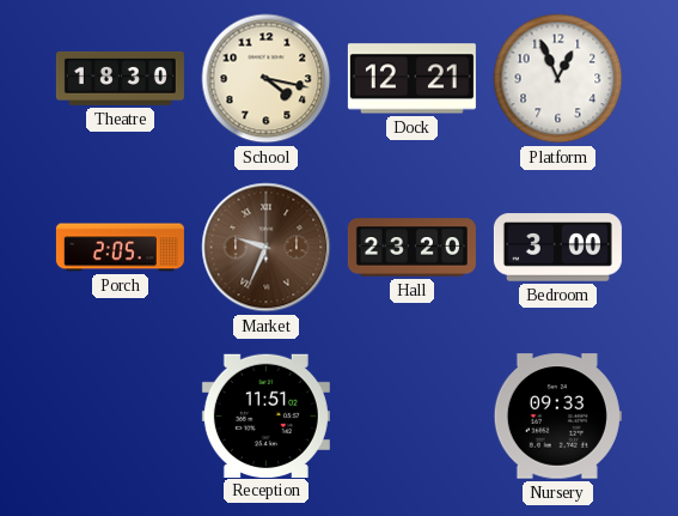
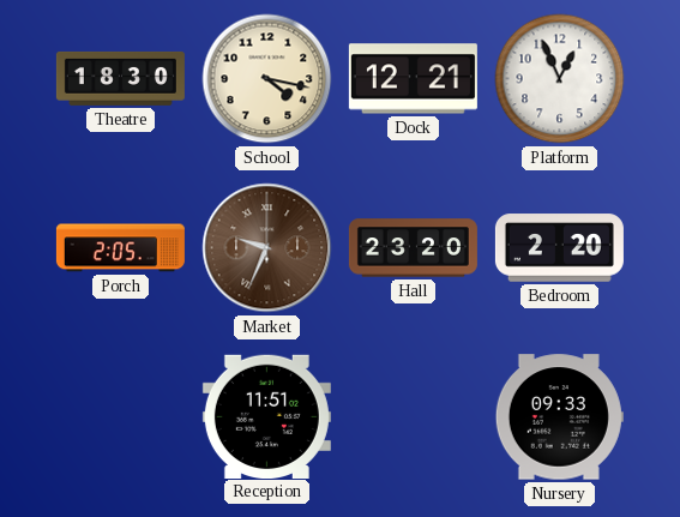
Bedroom: 3:00 -> 2:20 (559, 248)
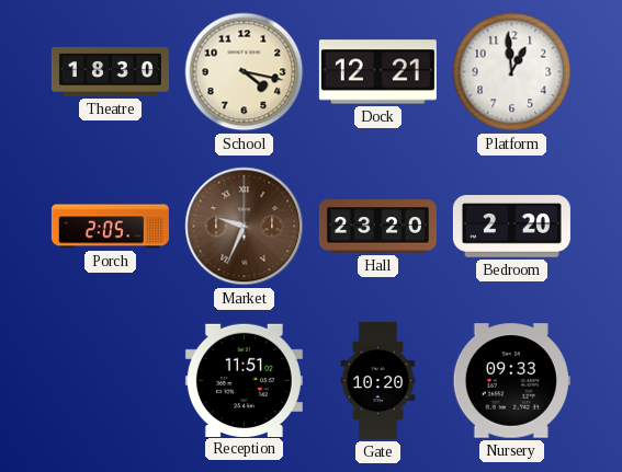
Platform: 12:56 -> 12:59 (512, 72)
Gate: none -> 10:20 (378, 380)
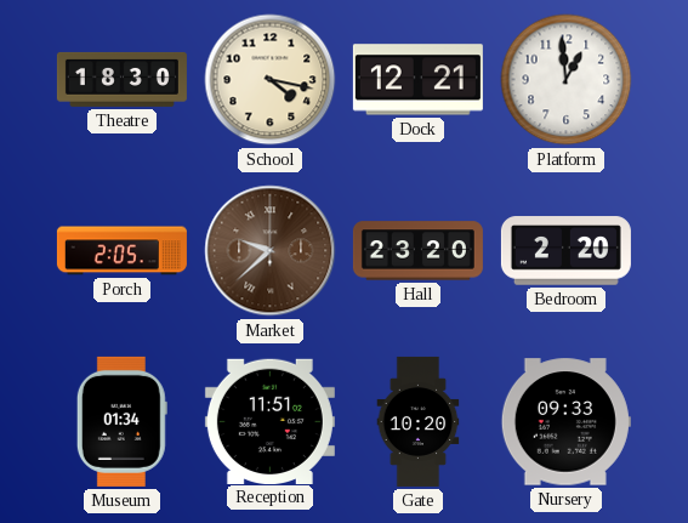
Market: 9:34 -> 9:38 (271, 251)
Museum: none -> 01:34 (121, 421)
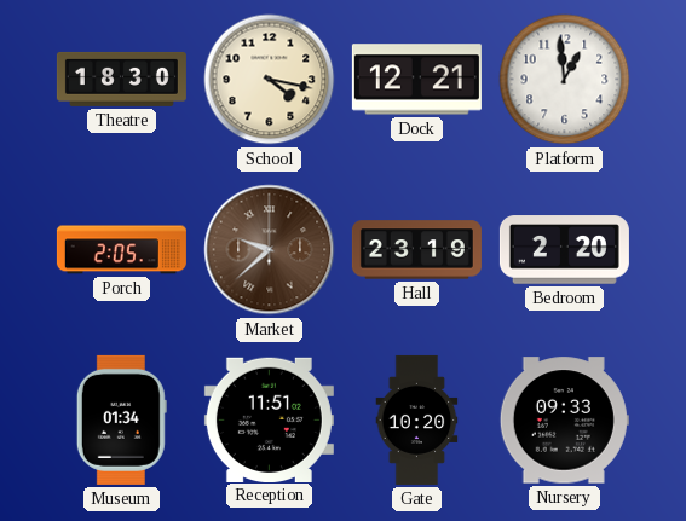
Hall: 23:20 -> 23:19 (416, 250)
